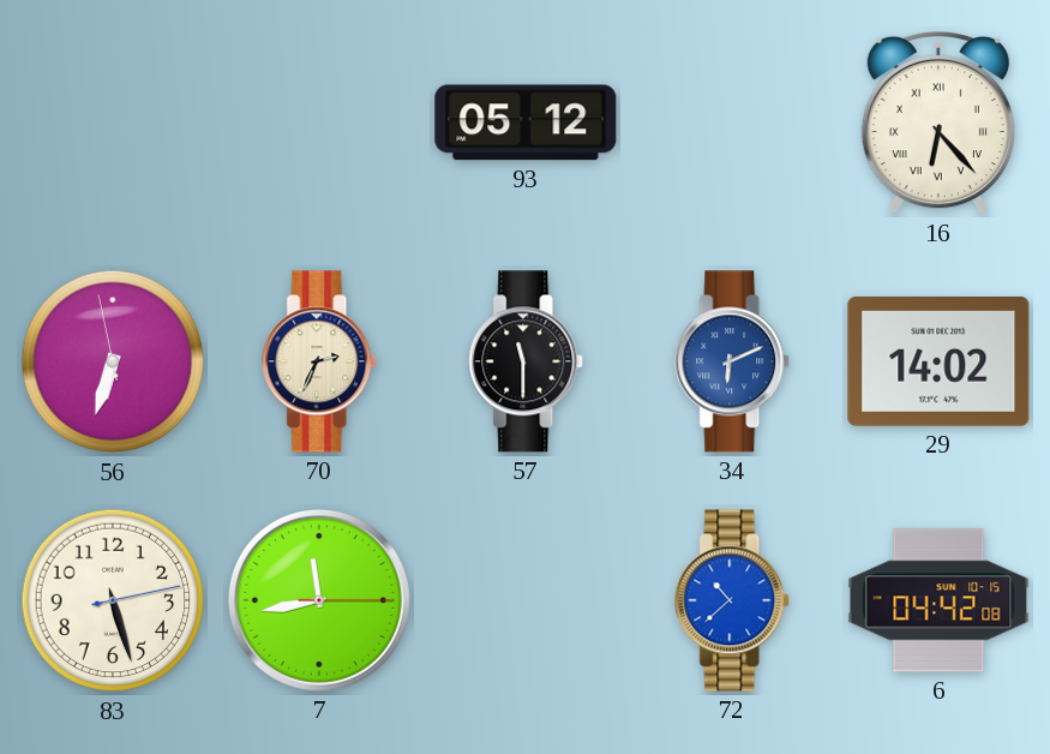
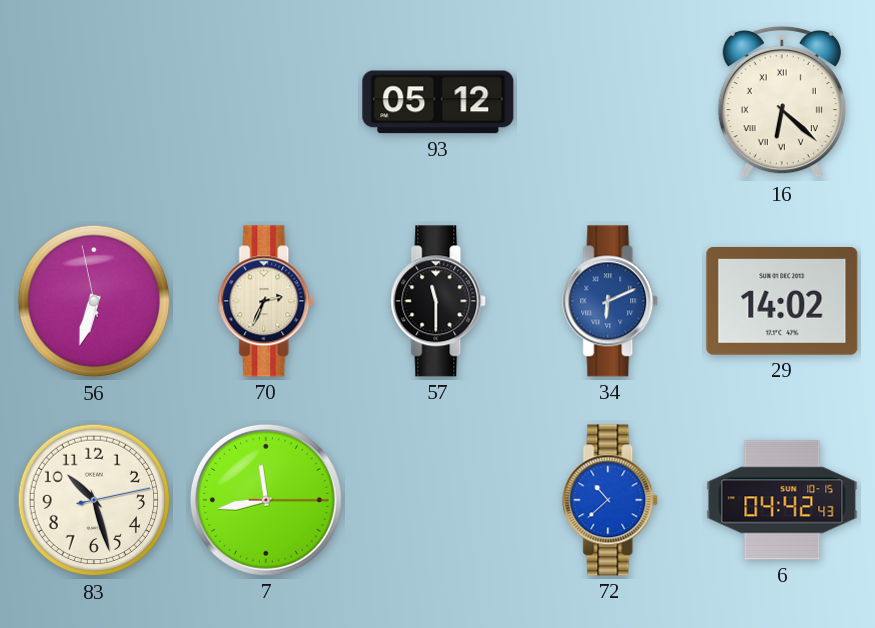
16: 6:23 -> 6:22 (782, 102)
83: 5:27 -> 10:27 (94, 500)
6: 04:42:08 -> 04:42:43 (782, 500)
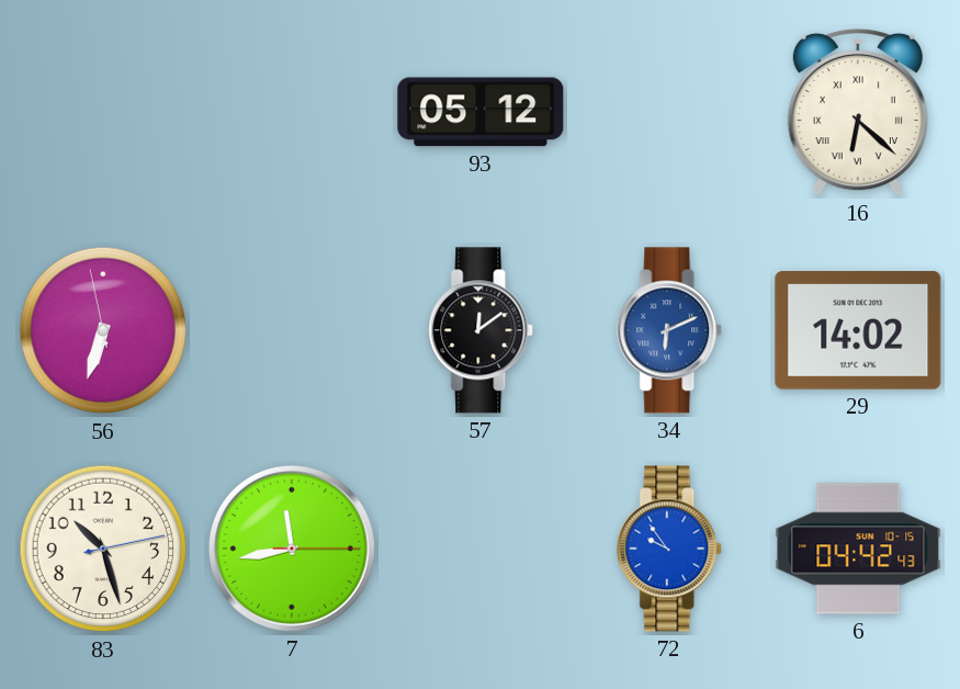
70: 2:34 -> none (267, 301)
57: 11:30 -> 12:09 (482, 330)
72: 10:38 -> 9:54 (670, 549)
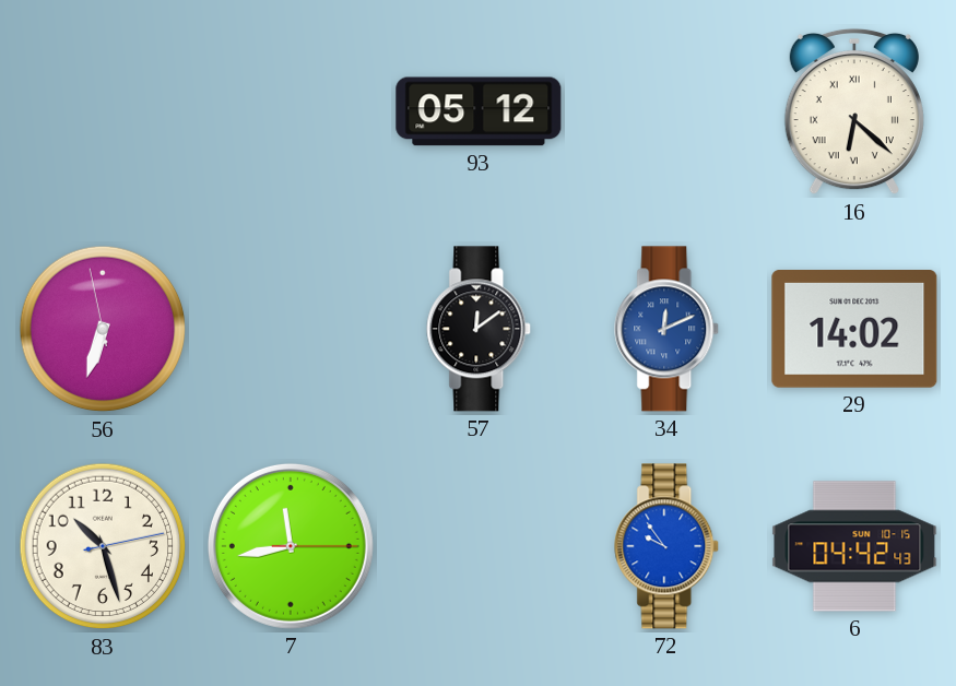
34: 6:11 -> 12:11 (668, 329)
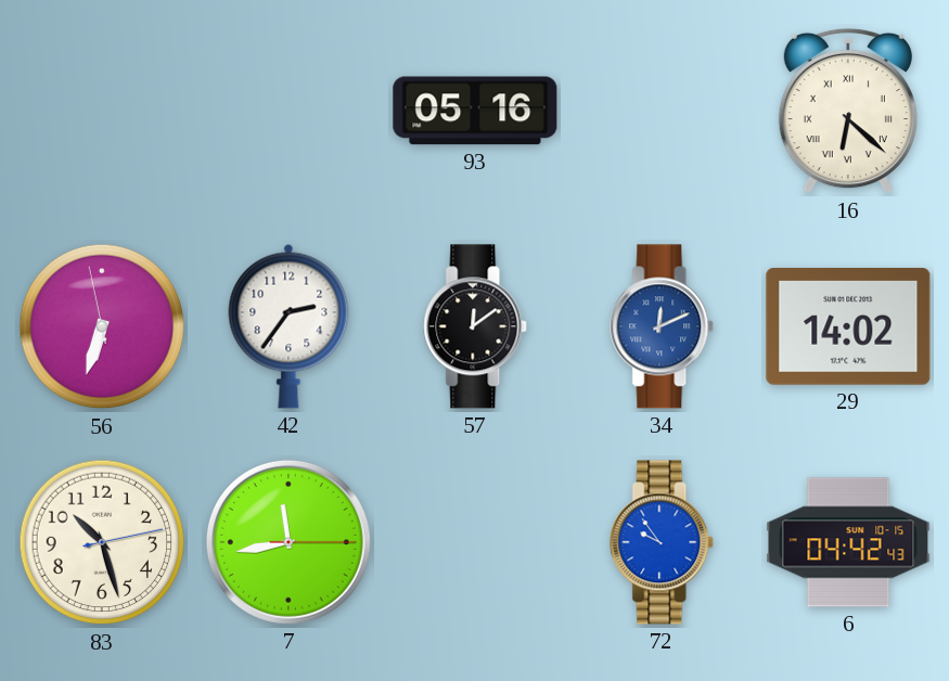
93: 05:12 -> 05:16 (475, 111)
42: none -> 2:36 (288, 326)
